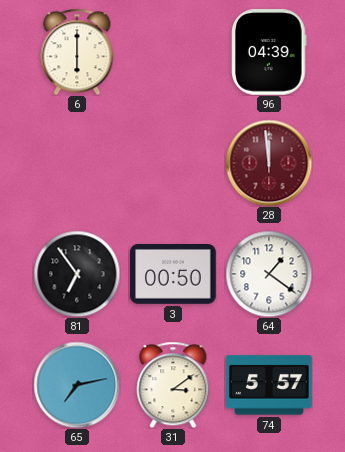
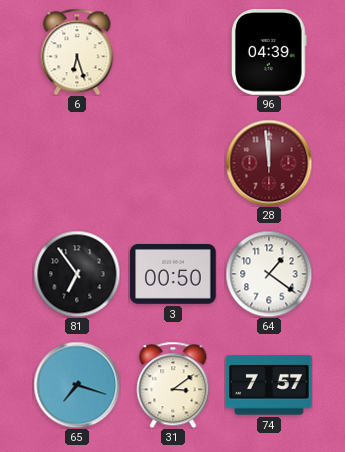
6: 6:00 -> 6:27 (77, 52)
65: 7:13 -> 7:18 (77, 385)
74: 5:57 -> 7:57 (269, 385)
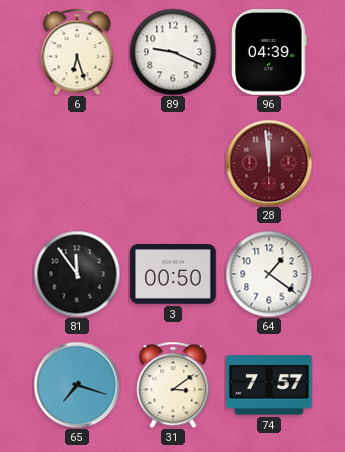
89: none -> 9:19 (173, 52)
81: 6:54 -> 11:54 (77, 274)
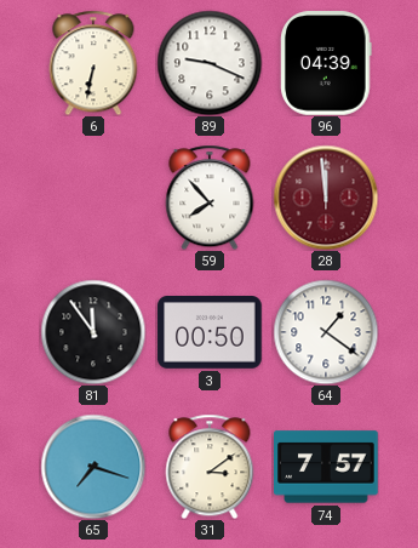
6: 6:27 -> 6:32 (93, 63)
59: none -> 7:53 (210, 198)
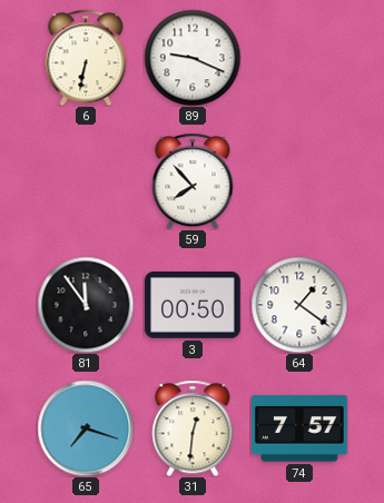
96: 04:39 -> none (326, 63)
28: 11:59 -> none (326, 198)
31: 3:09 -> 12:31 (193, 428)
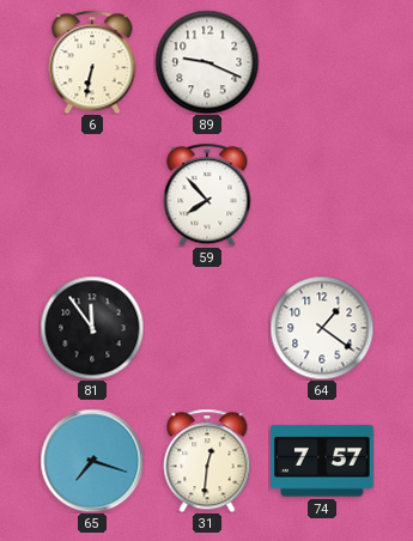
3: 00:50 -> none (193, 306)
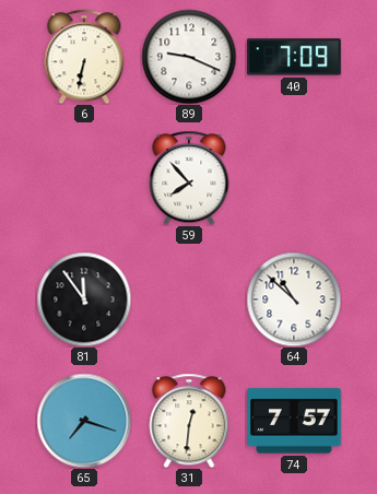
40: none -> 7:09 (294, 57)
64: 1:21 -> 10:52 (294, 299)
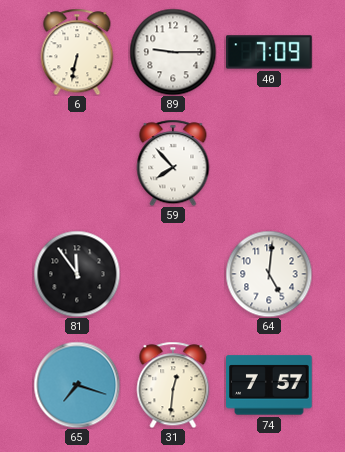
89: 9:19 -> 9:15 (173, 52)
64: 10:52 -> 5:01 (269, 274)
